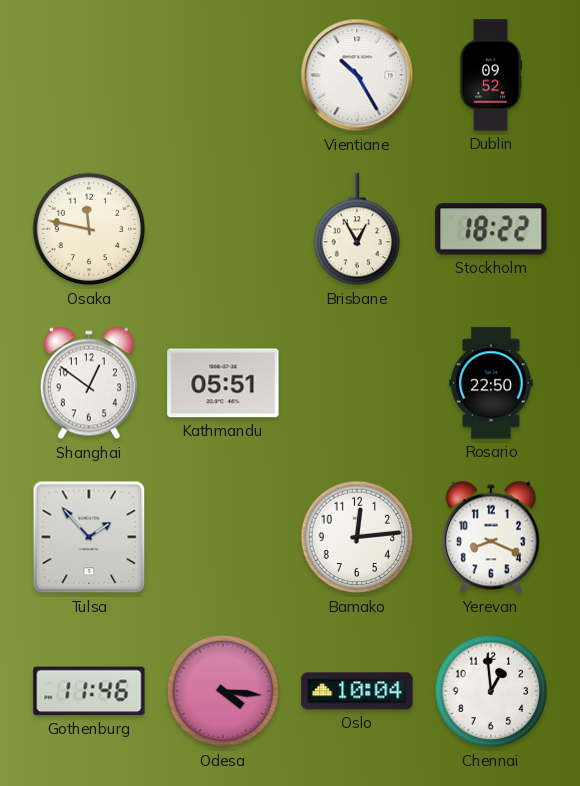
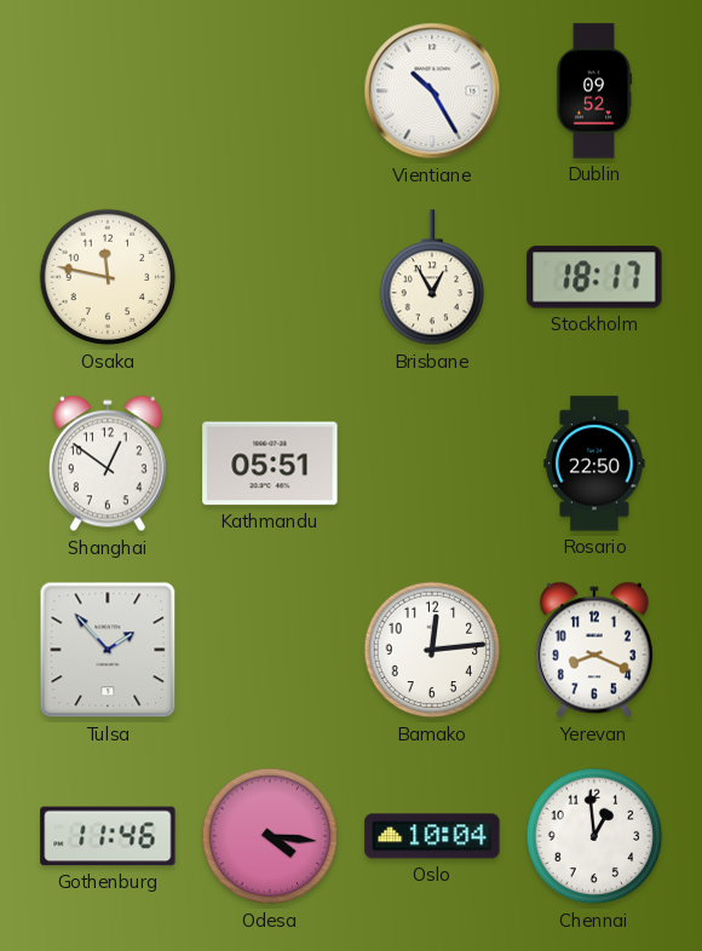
Stockholm: 18:22 -> 18:17 (594, 277)
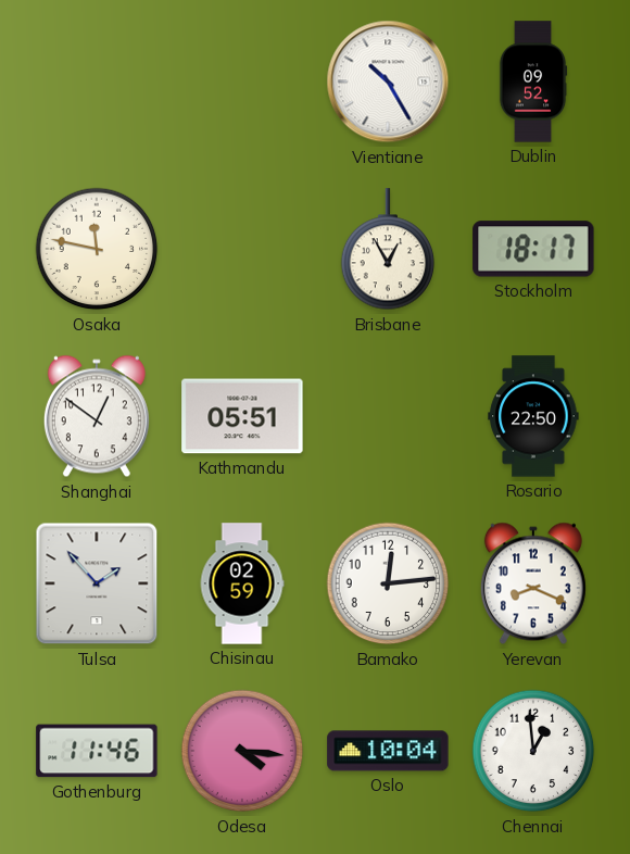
Chisinau: none -> 02:59 (242, 583)
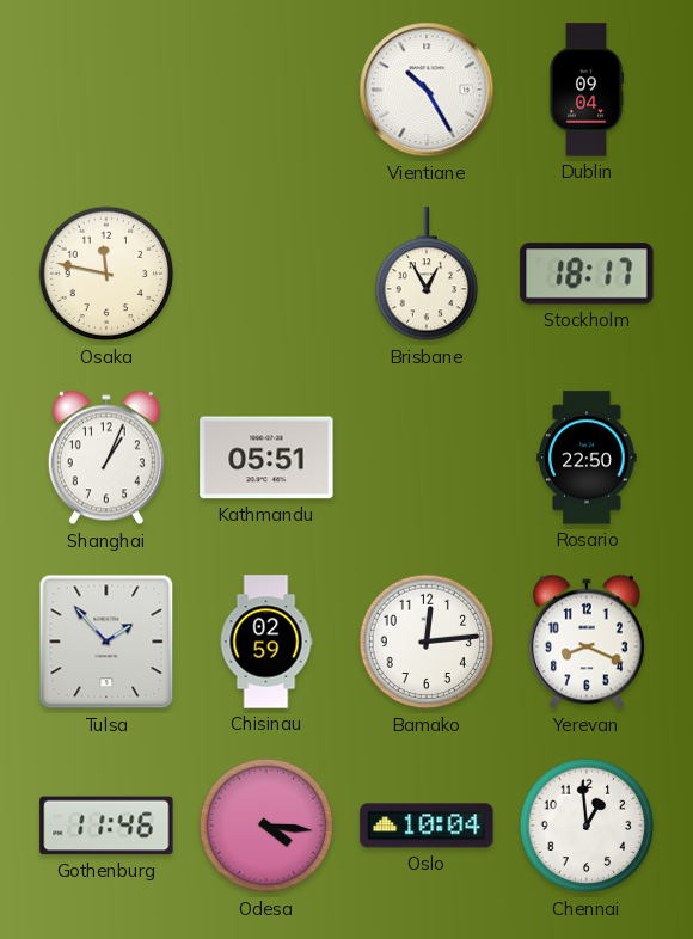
Dublin: 09:52 -> 09:04 (587, 90)
Shanghai: 12:51 -> 1:04 (106, 458)
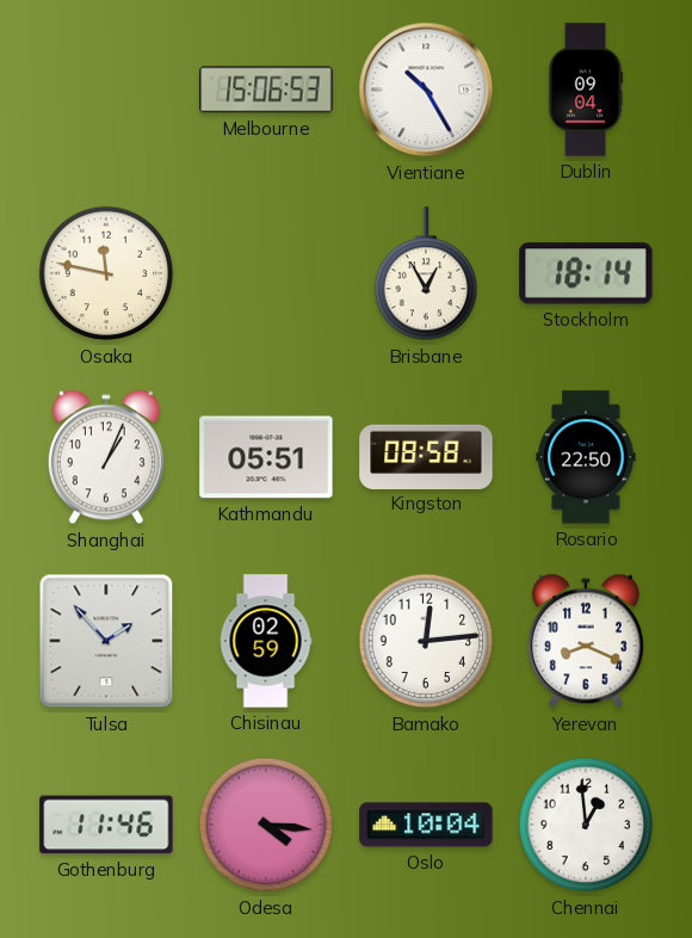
Melbourne: none -> 15:06 (266, 90)
Stockholm: 18:17 -> 18:14 (586, 273)
Kingston: none -> 08:58 (426, 456)
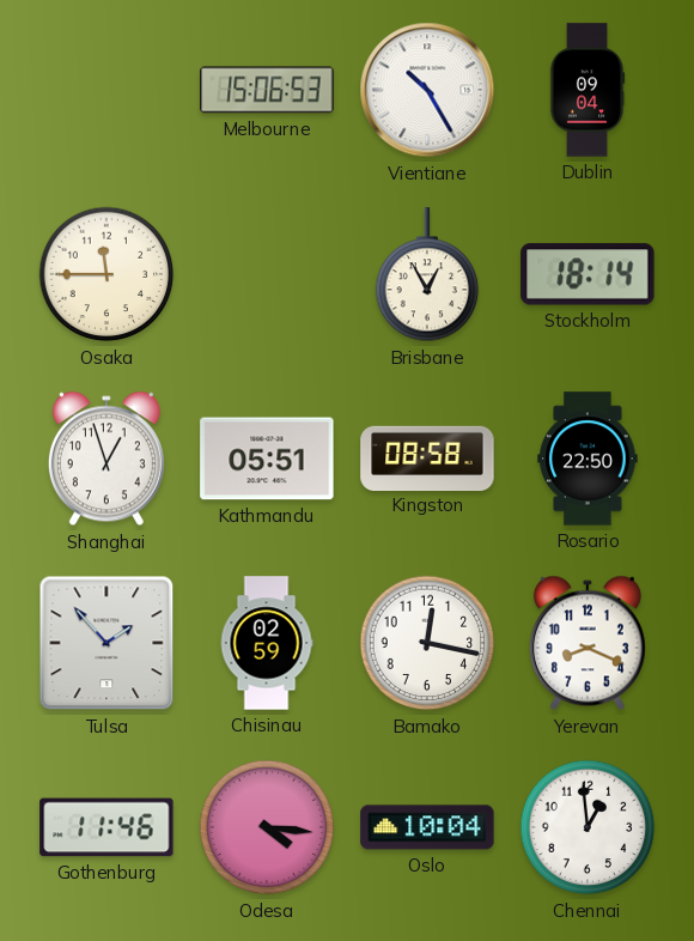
Osaka: 11:47 -> 11:45 (106, 274)
Shanghai: 1:04 -> 12:57 (106, 459)
Bamako: 12:14 -> 12:17 (427, 643)
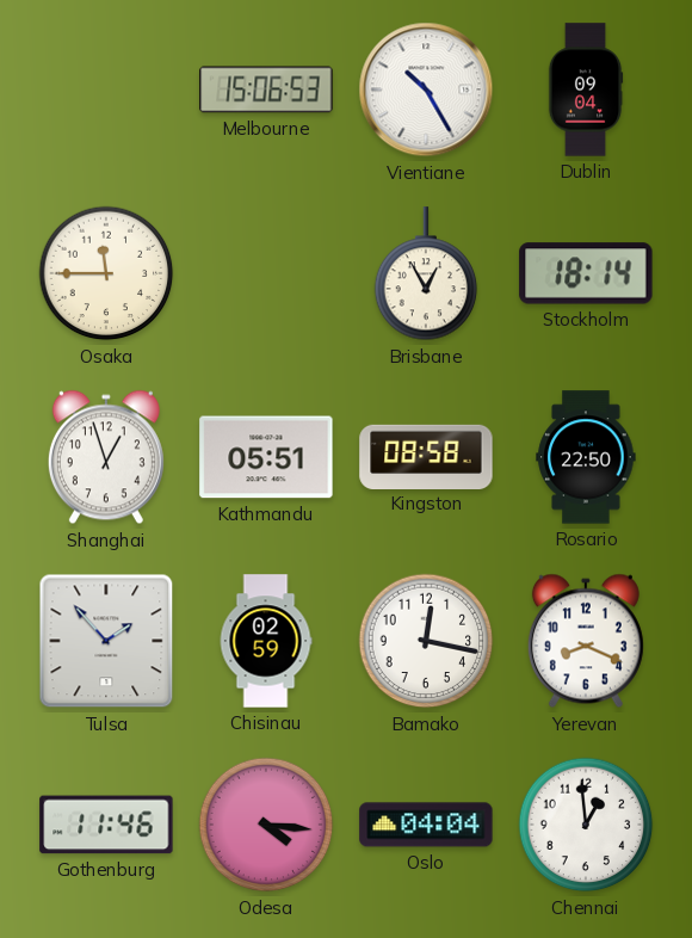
Oslo: 10:04 -> 04:04 (426, 825)
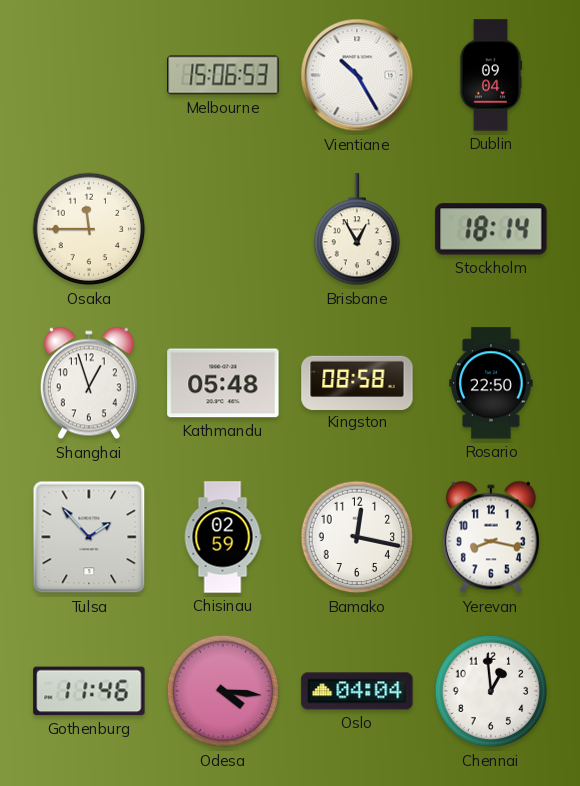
Kathmandu: 05:51 -> 05:48 (223, 383)
Yerevan: 8:19 -> 8:17 (491, 537)
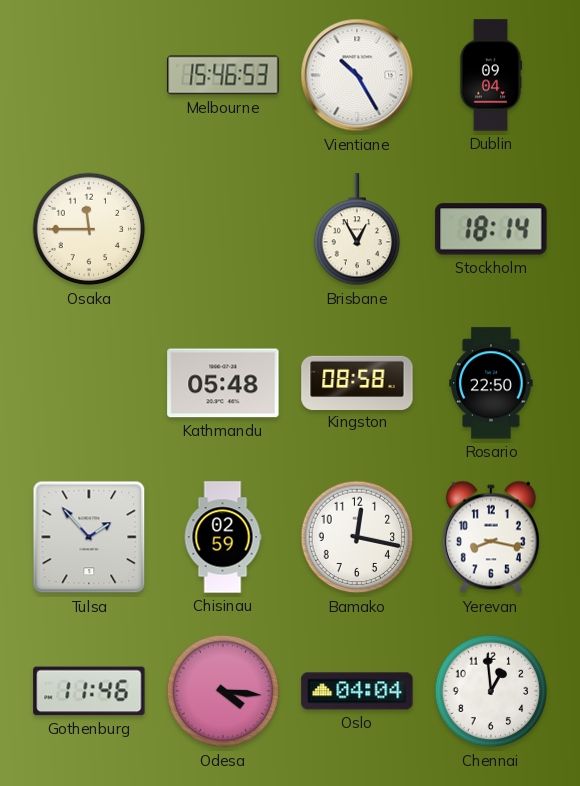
Melbourne: 15:06 -> 15:46 (223, 75)
Shanghai: 12:57 -> none (89, 383)
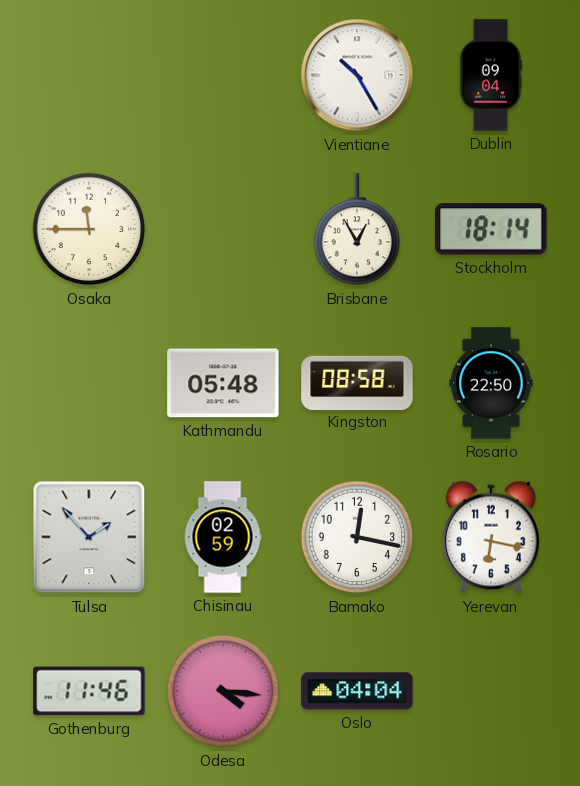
Melbourne: 15:46 -> none (223, 75)
Yerevan: 8:17 -> 6:17 (491, 537)
Chennai: 12:59 -> none (491, 691)
